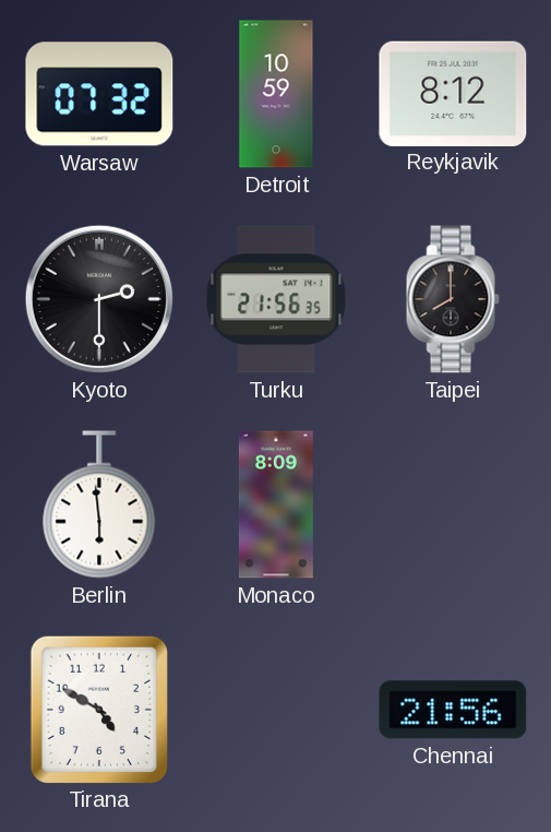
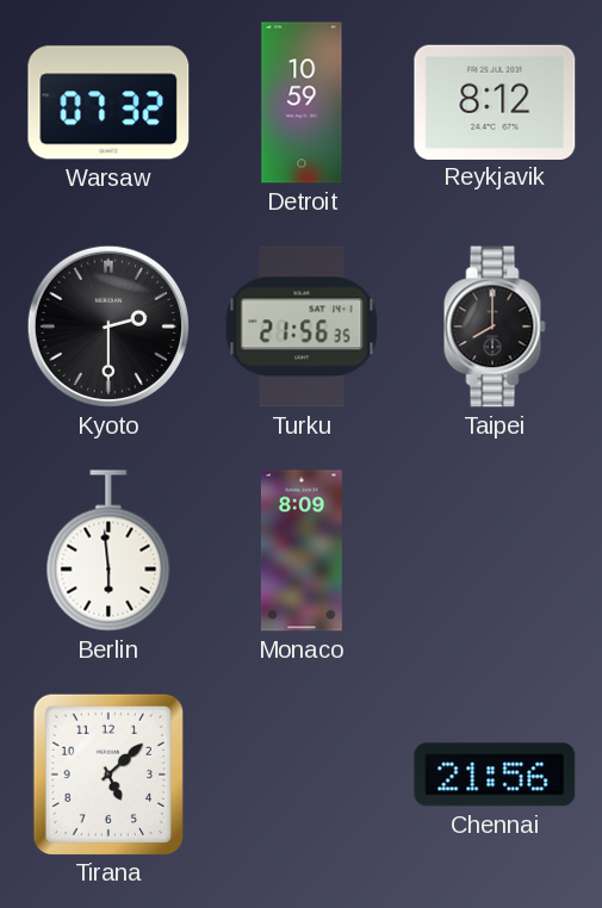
Tirana: 4:50 -> 5:08 (108, 773)
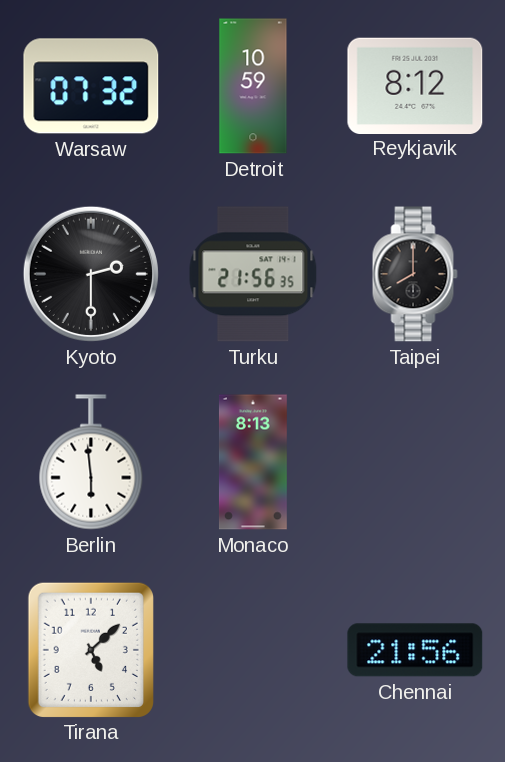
Monaco: 8:09 -> 8:13 (253, 462)
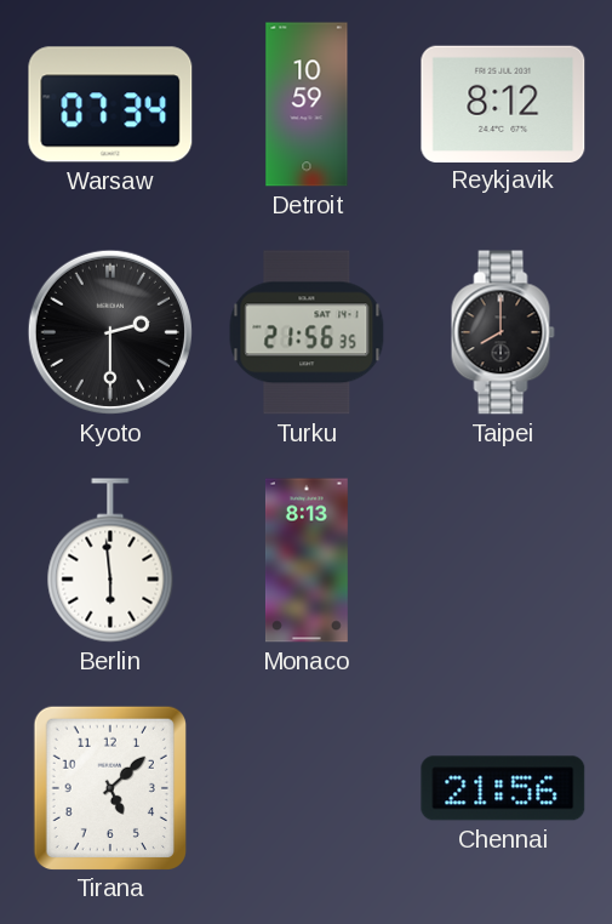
Warsaw: 07:32 -> 07:34 (110, 104)
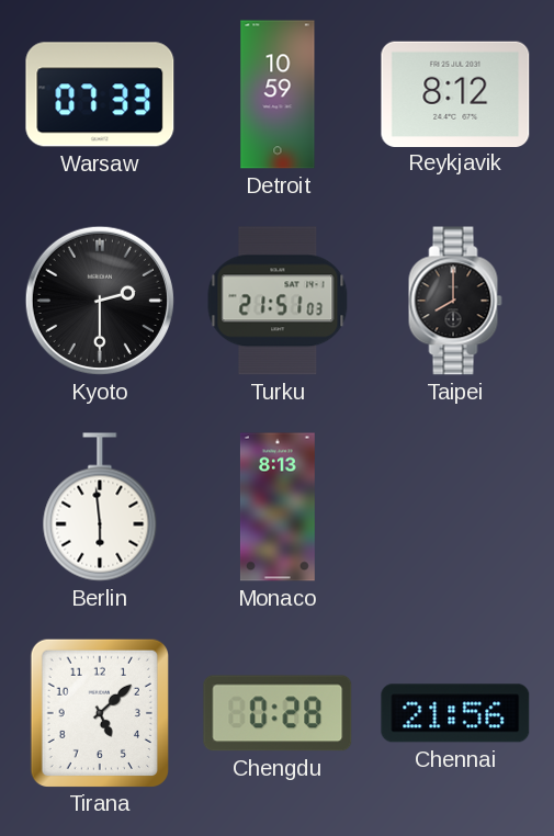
Warsaw: 07:34 -> 07:33 (100, 94)
Turku: 21:56 -> 21:51 (278, 301)
Chengdu: none -> 0:28 (278, 713)
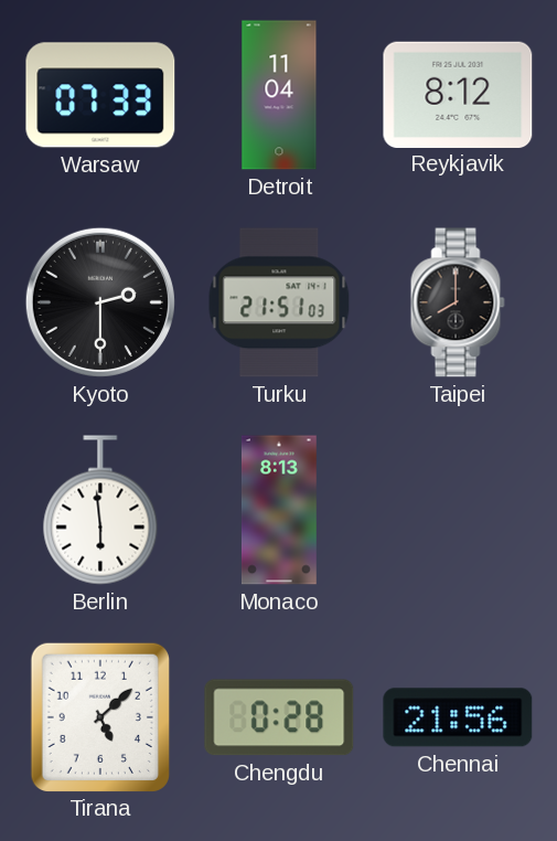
Detroit: 10:59 -> 11:04 (279, 95)
